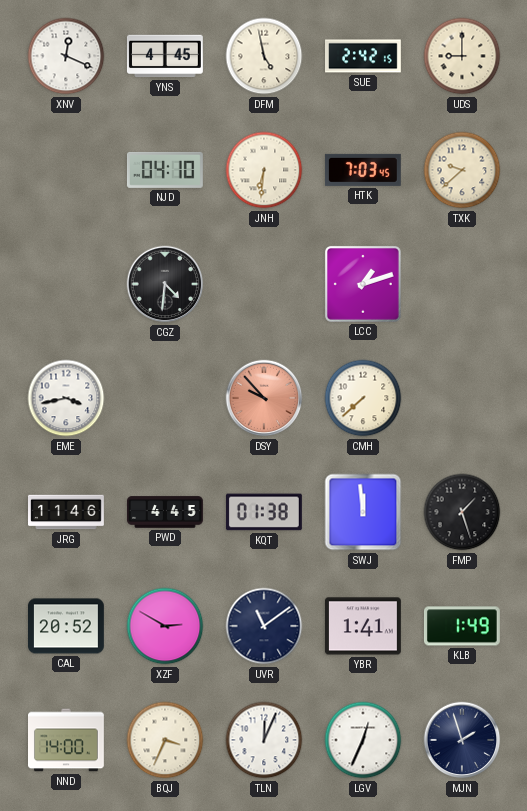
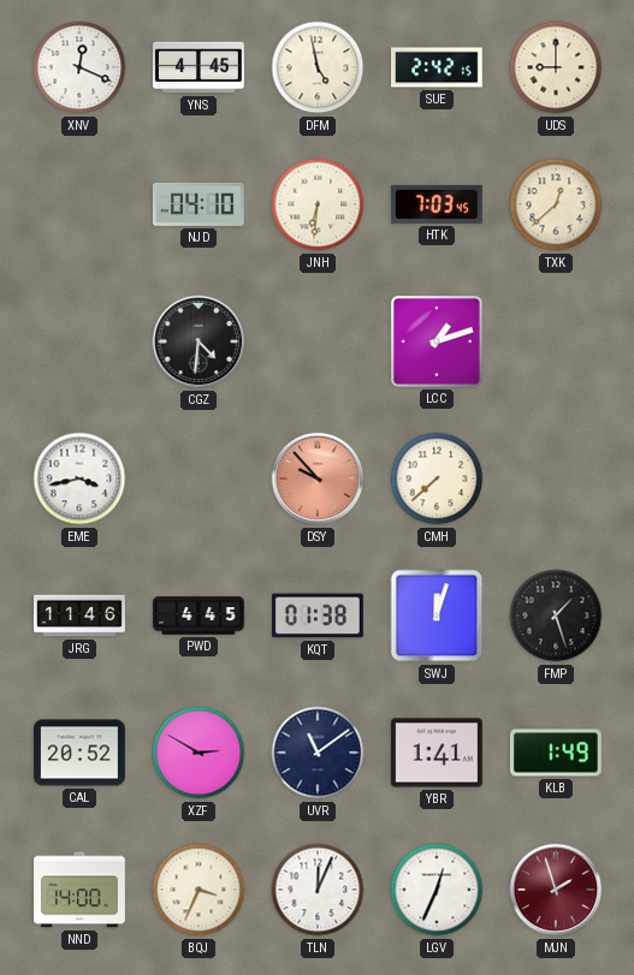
TXK: 9:38 -> 12:38 (556, 204)
SWJ: 11:59 -> 12:03 (437, 616)
MJN dial: navy -> burgundy (556, 890)
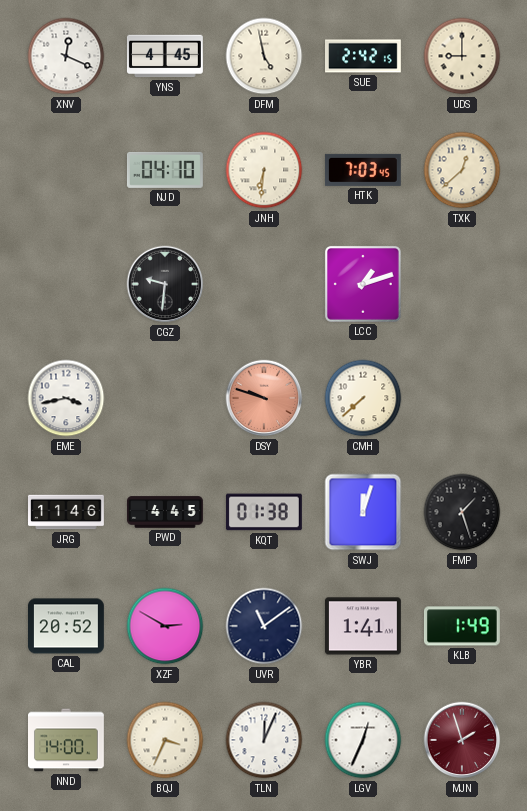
CGZ: 4:31 -> 9:31 (165, 284)
DSY: 9:53 -> 9:48 (264, 398)
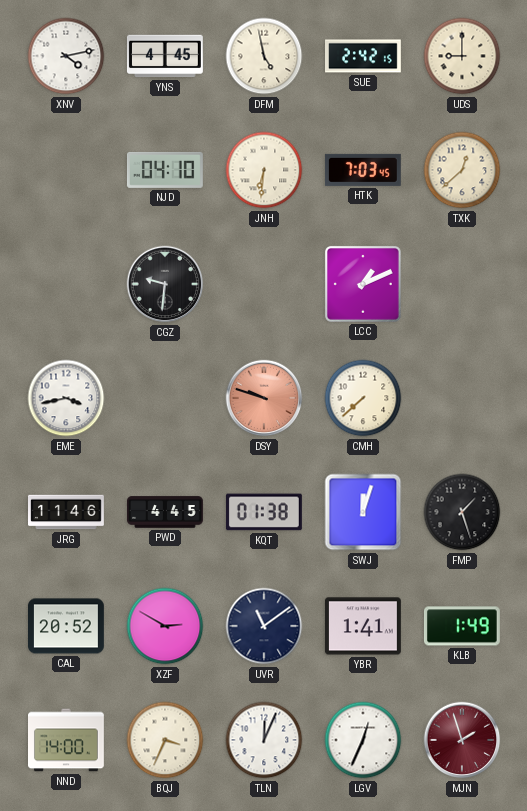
XNV: 12:19 -> 4:13 (66, 56)
LCC: 1:12 -> 1:11 (363, 284)
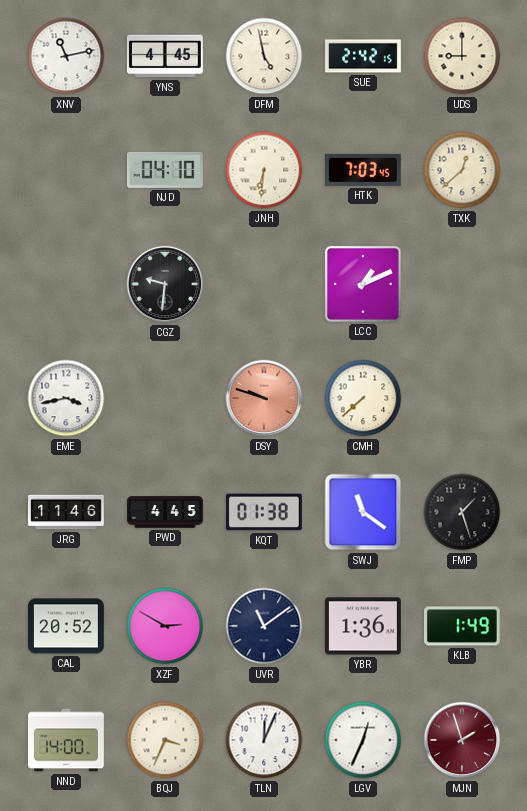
XNV: 4:13 -> 11:13 (66, 56)
SWJ: 12:03 -> 11:21 (363, 512)
YBR: 1:41 -> 1:36 (363, 626)
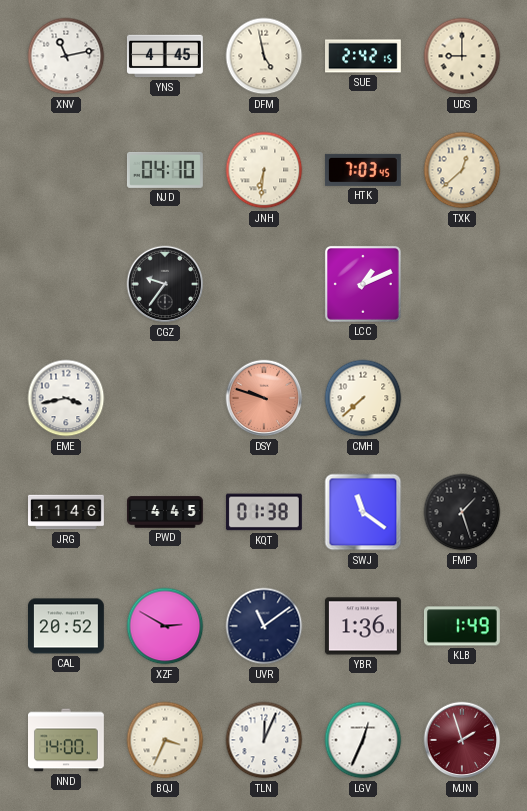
CGZ: 9:31 -> 9:36 (165, 284)
